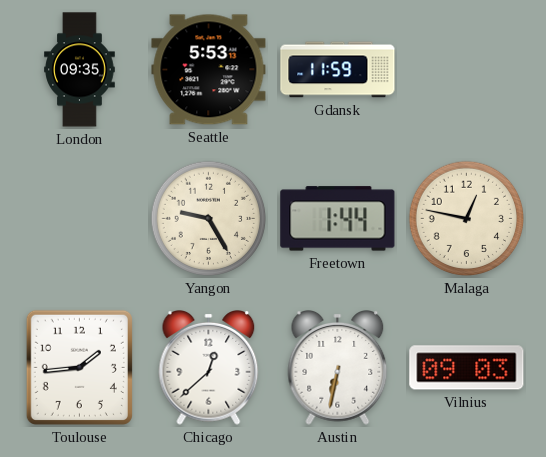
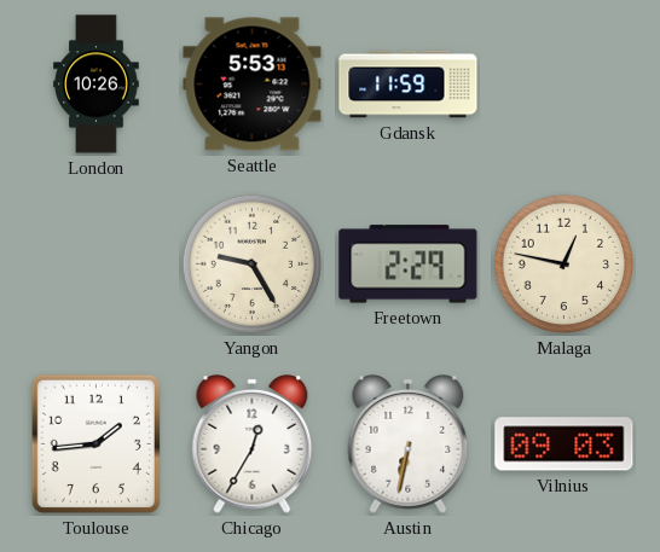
London: 09:35 -> 10:26 (97, 85)
Freetown: 1:44 -> 2:29 (409, 265)
Chicago: 12:38 -> 12:35 (253, 444)
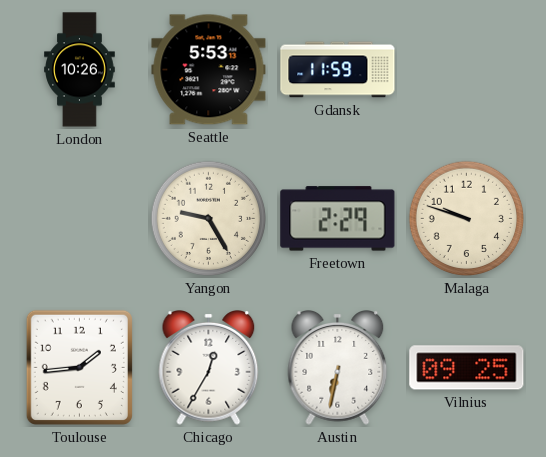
Malaga: 12:47 -> 9:48 (467, 219)
Vilnius: 09:03 -> 09:25 (467, 368)
